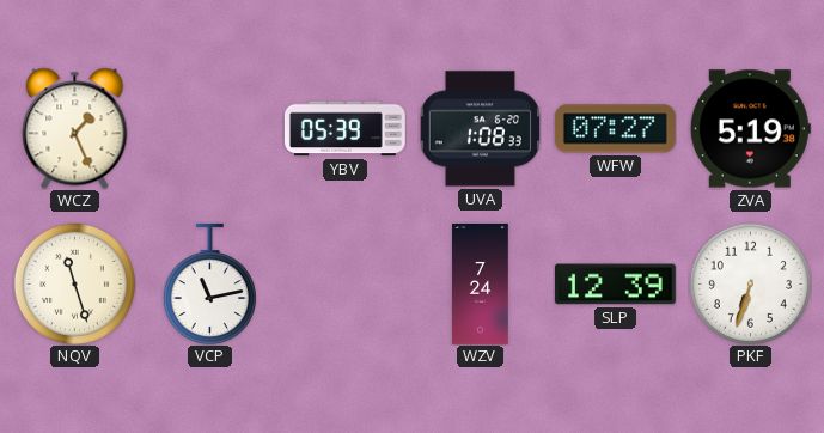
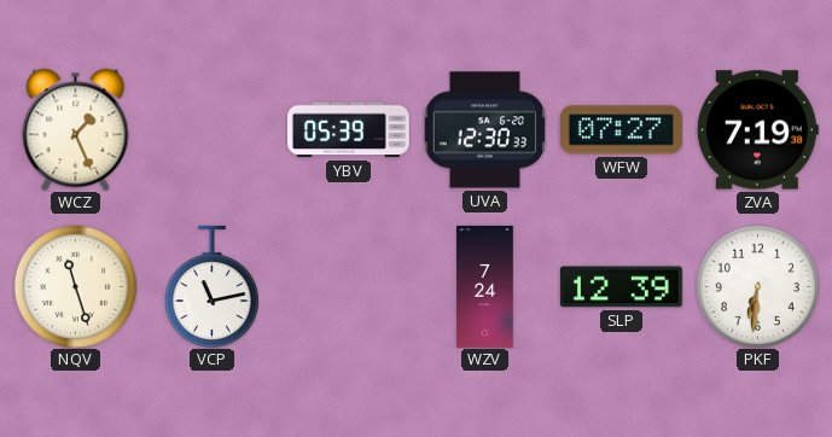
UVA: 1:08 -> 12:30 (484, 130)
ZVA: 5:19 -> 7:19 (757, 130)
PKF: 6:33 -> 6:31 (757, 286)
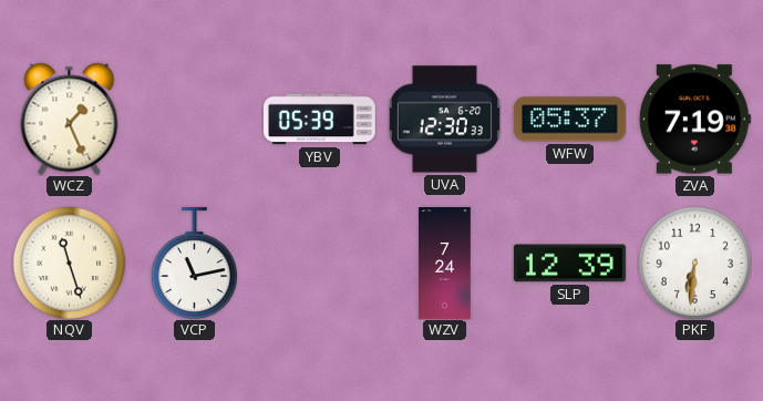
WFW: 07:27 -> 05:37 (569, 120)
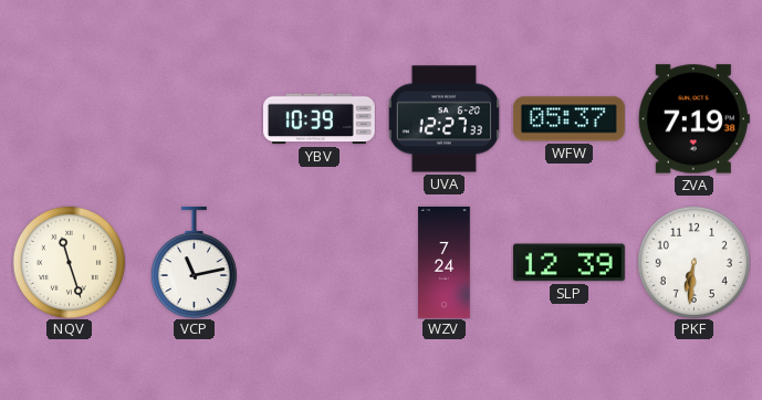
WCZ: 1:26 -> none (70, 119)
YBV: 05:39 -> 10:39 (319, 119)
UVA: 12:30 -> 12:27 (443, 119)
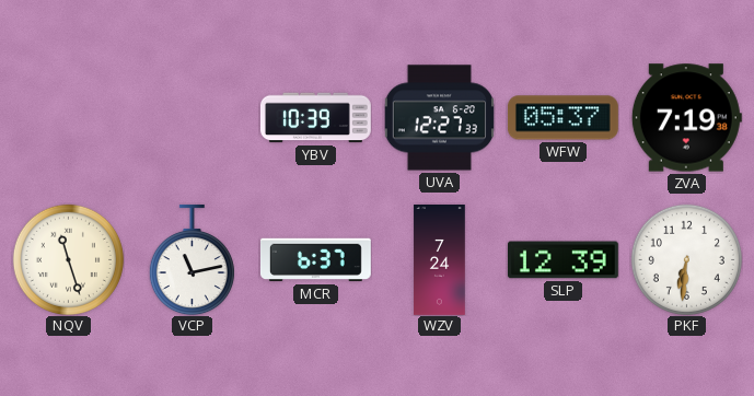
MCR: none -> 6:37 (315, 260)
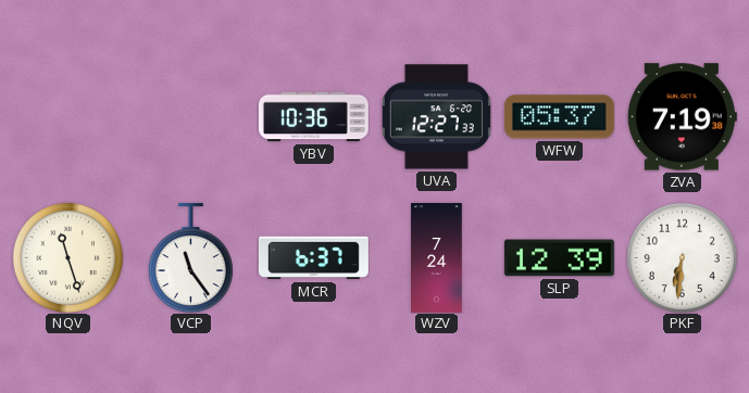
YBV: 10:39 -> 10:36 (313, 117)
VCP: 11:13 -> 11:24 (190, 257)
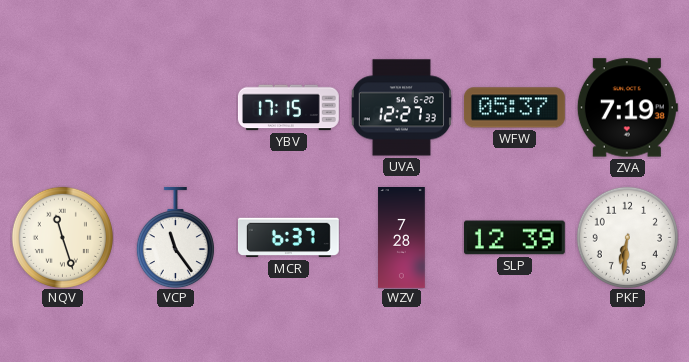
YBV: 10:36 -> 17:15 (288, 108)
WZV: 7:24 -> 7:28 (402, 238)
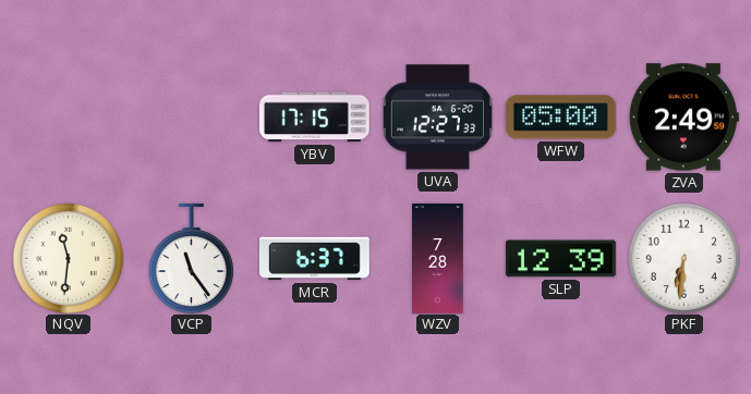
WFW: 05:37 -> 05:00 (560, 118)
ZVA: 7:19 -> 2:49 (683, 118)
NQV: 11:27 -> 11:31 (68, 258)
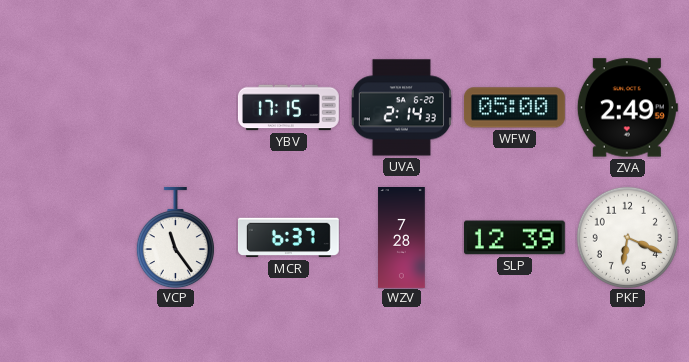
UVA: 12:27 -> 2:14 (401, 108)
NQV: 11:31 -> none (68, 258)
PKF: 6:31 -> 6:19 (627, 237)
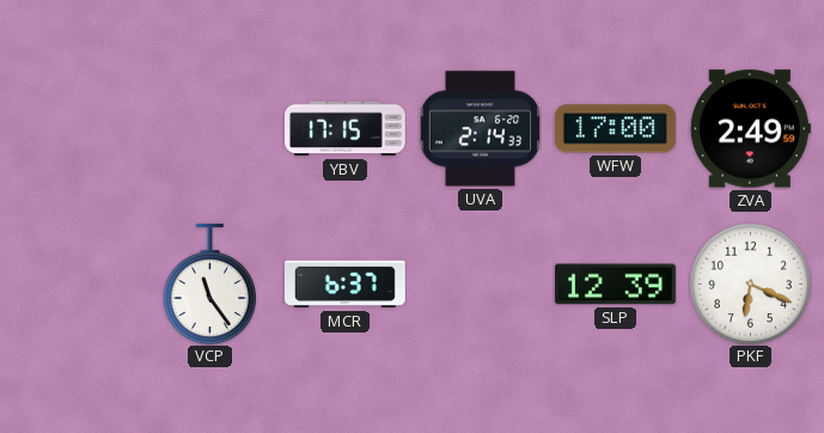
WFW: 05:00 -> 17:00 (615, 129)
WZV: 7:28 -> none (402, 238)
